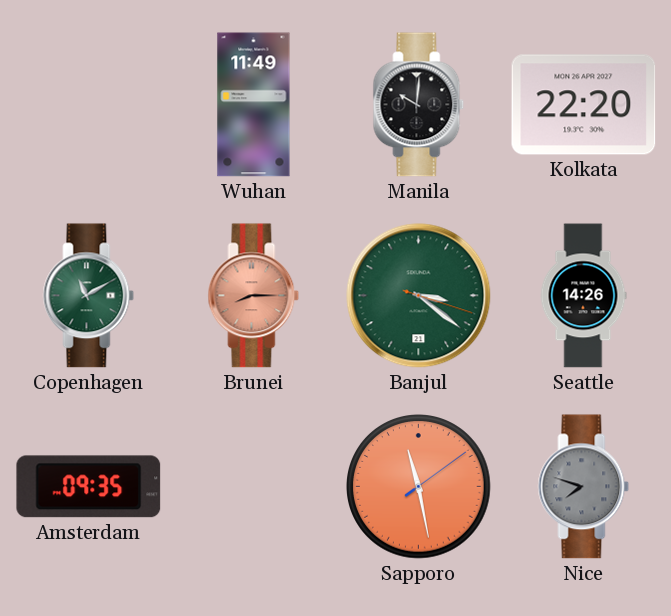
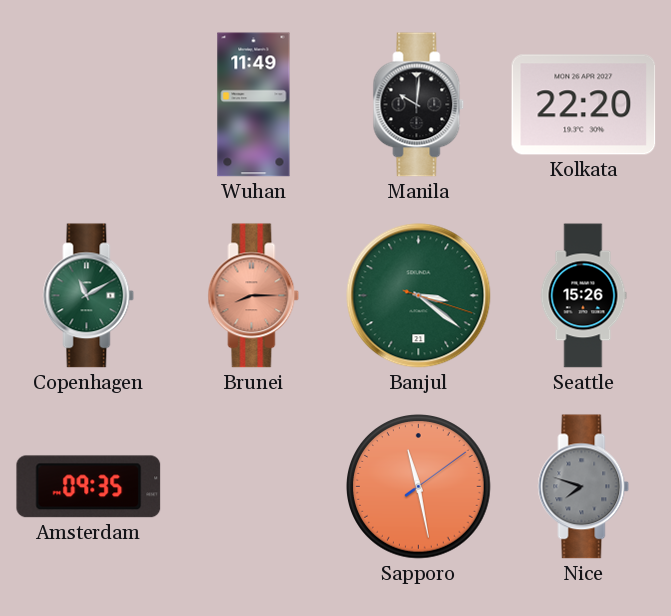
Seattle: 14:26 -> 15:26 (583, 296)
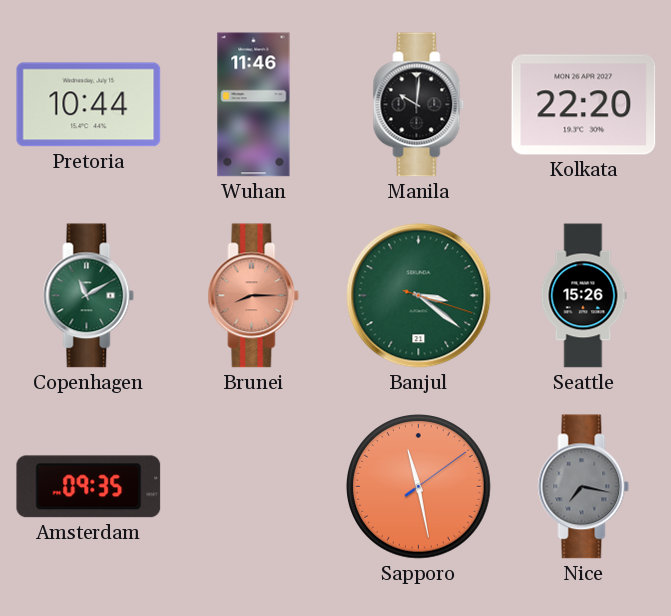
Pretoria: none -> 10:44 (89, 105)
Wuhan: 11:49 -> 11:46 (254, 105)
Nice: 7:48 -> 7:17 (584, 487)
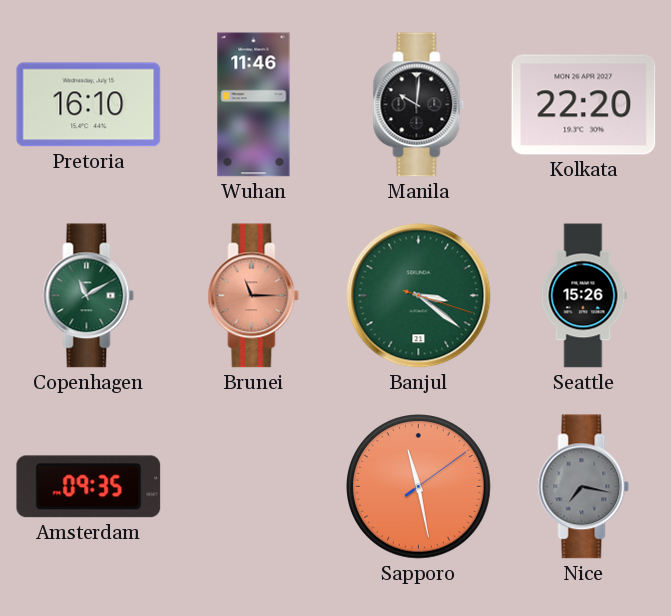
Pretoria: 10:44 -> 16:10 (89, 105)
Brunei: 8:15 -> 11:15 (254, 296)
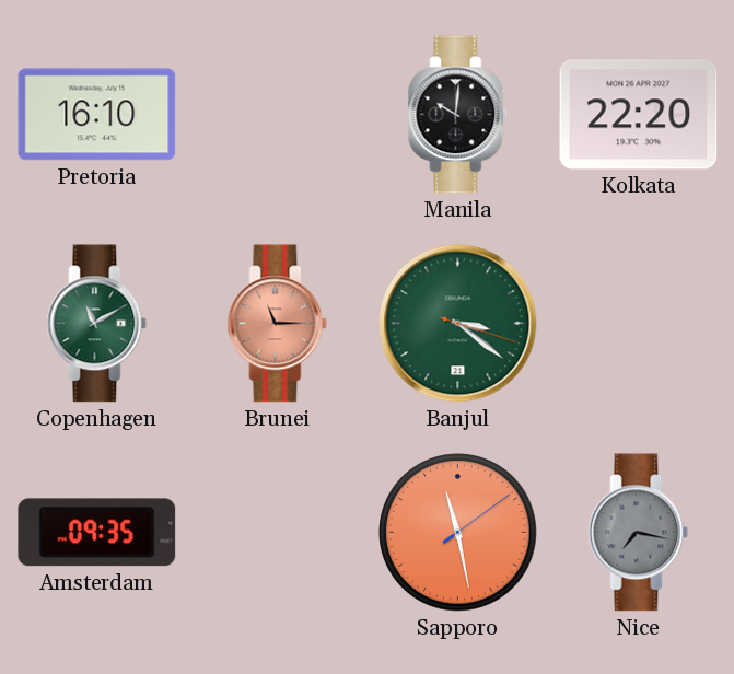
Wuhan: 11:46 -> none (254, 105)
Seattle: 15:26 -> none (583, 296)
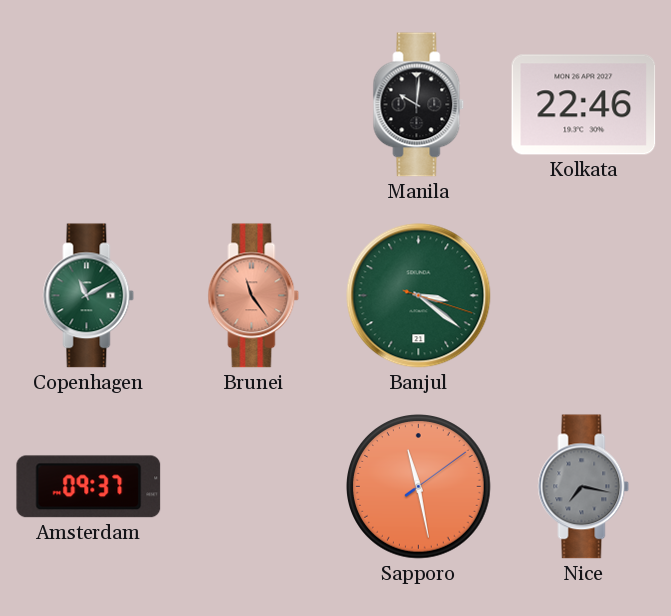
Pretoria: 16:10 -> none (97, 115)
Kolkata: 22:20 -> 22:46 (584, 105)
Brunei: 11:15 -> 11:24 (254, 296)
Amsterdam: 09:35 -> 09:37 (89, 487)
